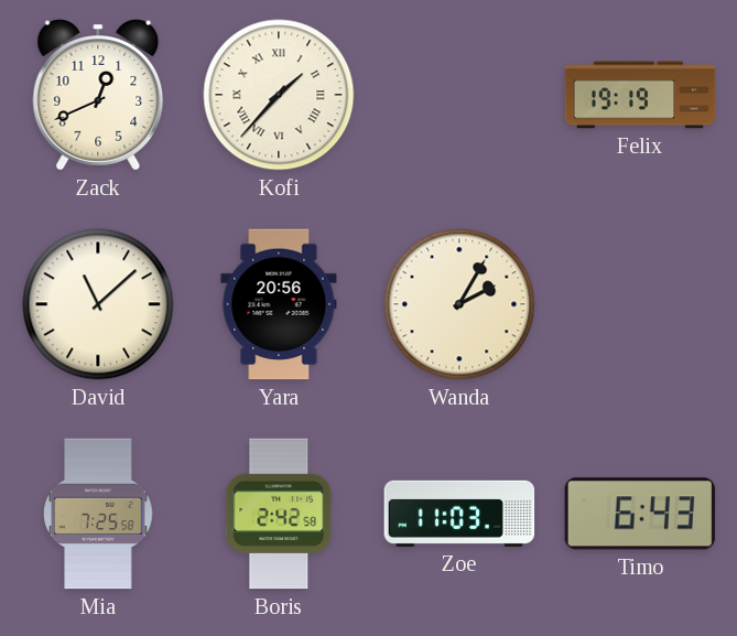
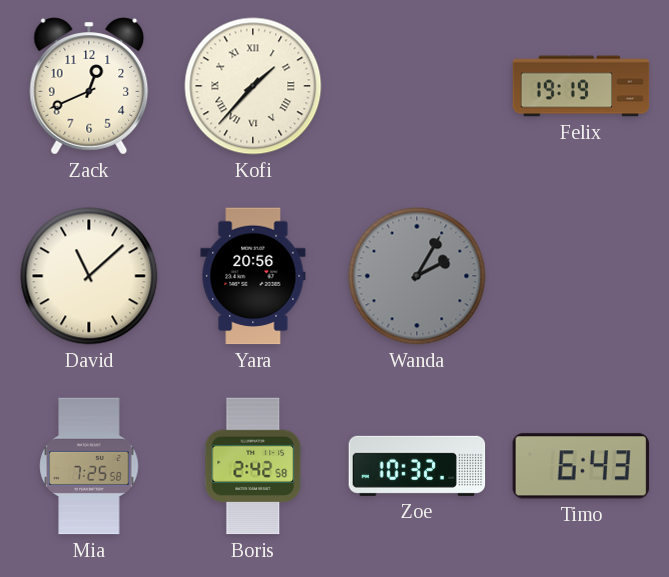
Wanda dial: cream -> grey (417, 276)
Zoe: 11:03 -> 10:32 (417, 466)
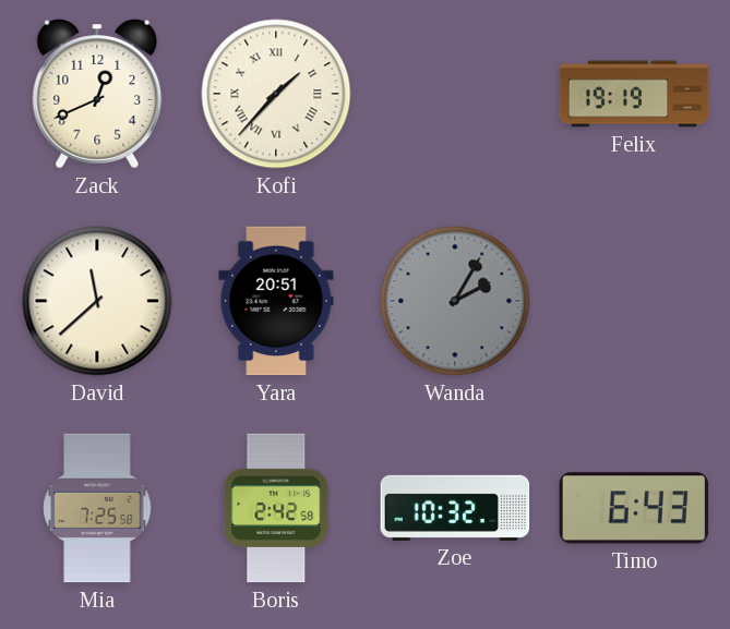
David: 11:08 -> 11:38 (97, 301)
Yara: 20:56 -> 20:51 (276, 301)
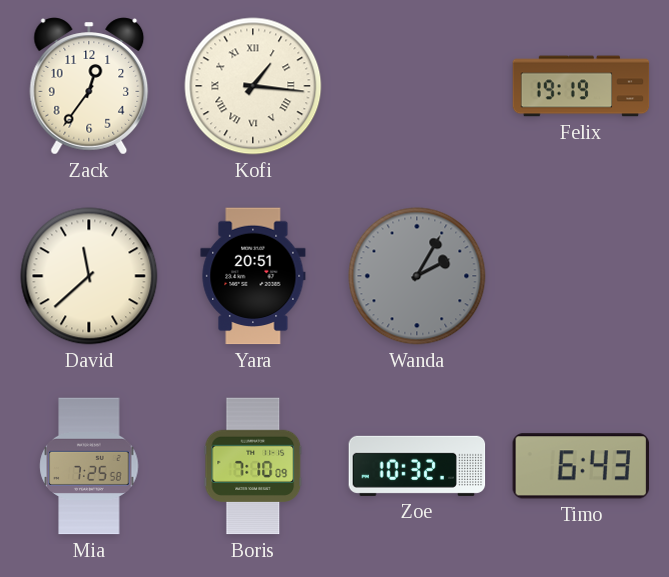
Zack: 12:41 -> 12:36 (89, 86)
Kofi: 1:37 -> 1:16 (253, 86)
Boris: 2:42 -> 7:10 (253, 466)
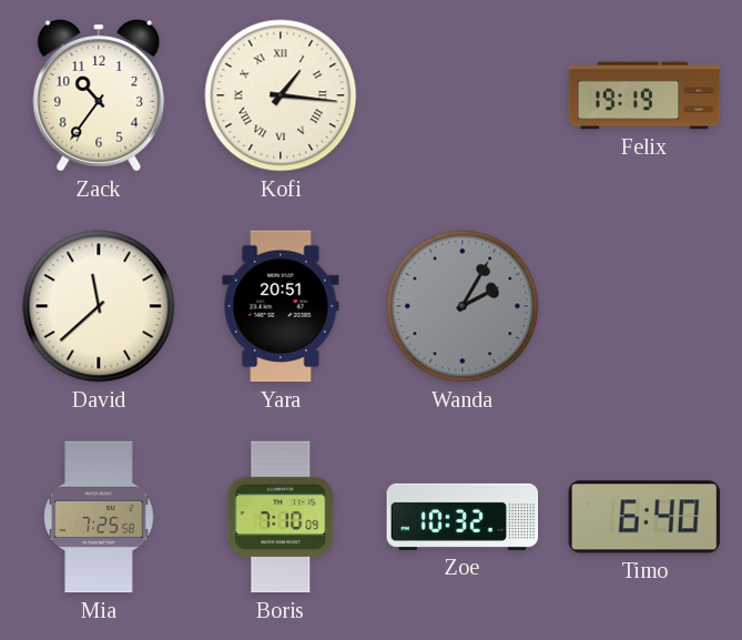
Zack: 12:36 -> 10:36 (99, 95)
Timo: 6:43 -> 6:40 (643, 517)
